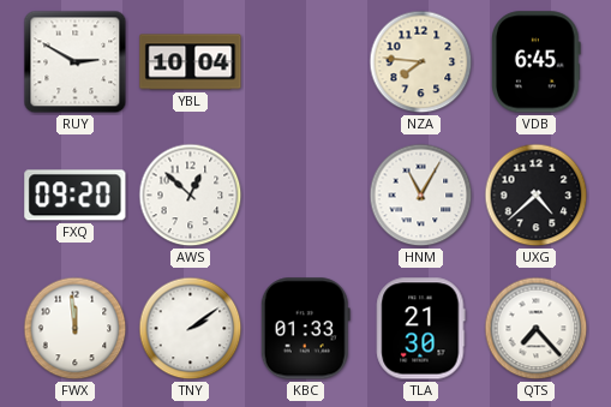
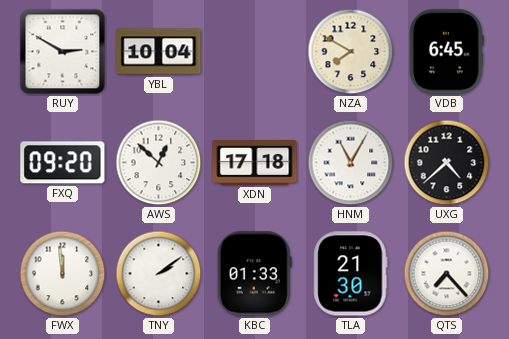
NZA: 7:46 -> 7:50 (351, 52)
XDN: none -> 17:18 (255, 163)
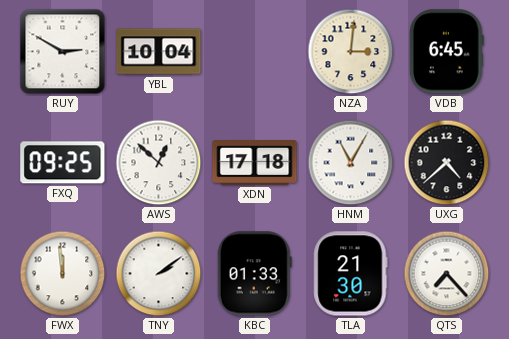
NZA: 7:50 -> 3:01 (351, 52)
FXQ: 09:20 -> 09:25 (63, 163)
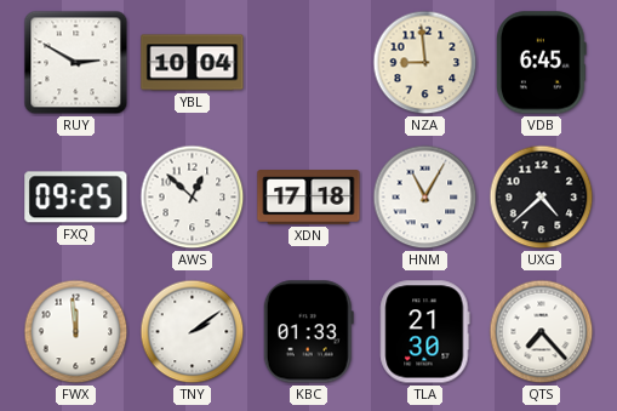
NZA: 3:01 -> 8:59 (425, 63)
